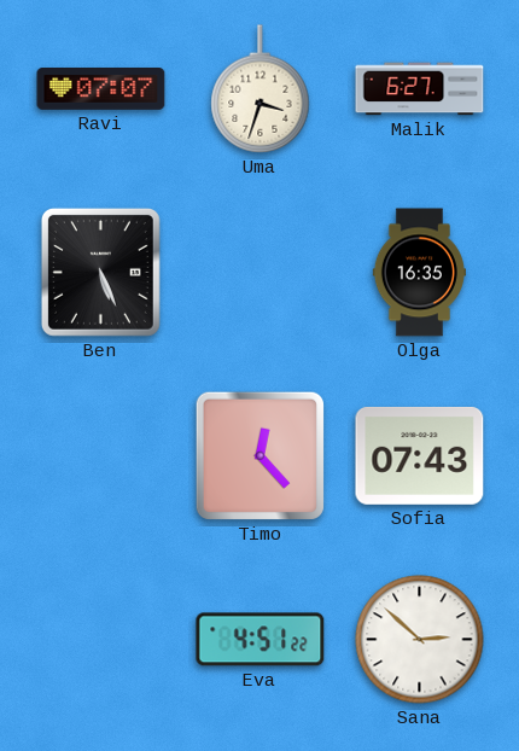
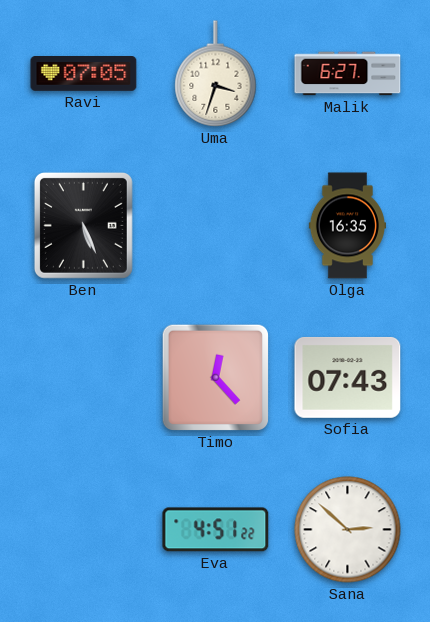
Ravi: 07:07 -> 07:05 (84, 74)
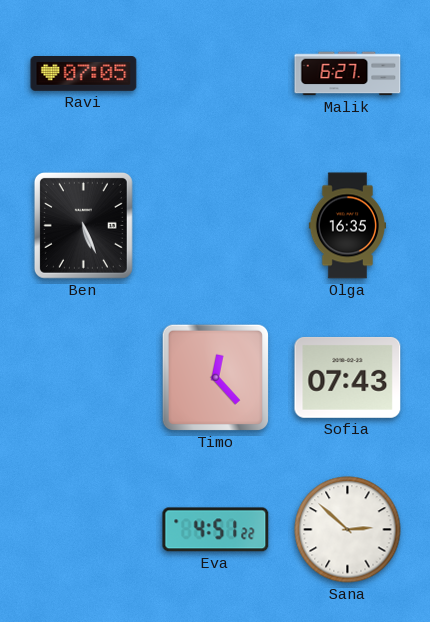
Uma: 3:33 -> none (216, 74)
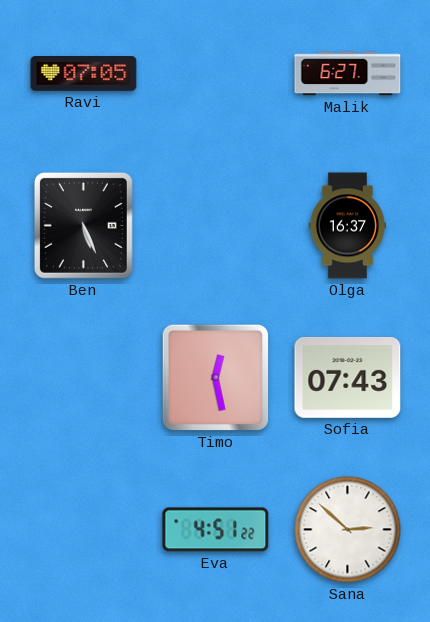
Olga: 16:35 -> 16:37 (347, 226)
Timo: 12:23 -> 12:28 (215, 377)
